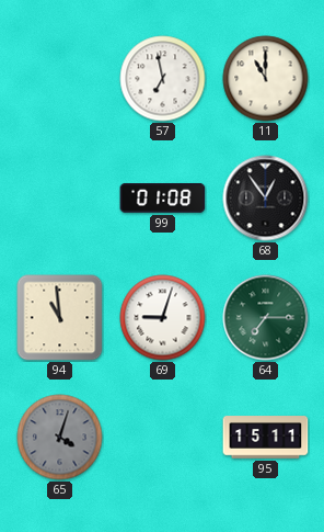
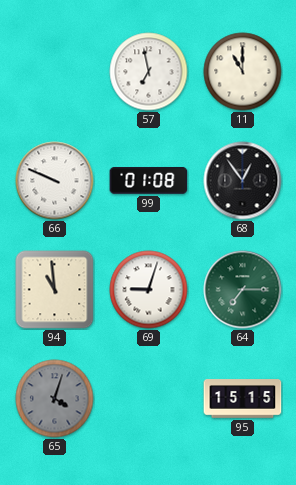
66: none -> 9:49 (55, 181)
95: 15:11 -> 15:15 (243, 399)
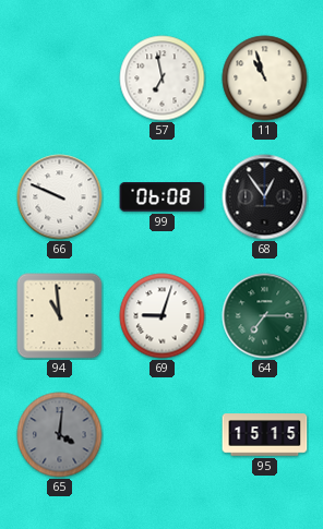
11: 11:00 -> 10:57 (265, 79)
99: 01:08 -> 06:08 (163, 197)
65: 4:03 -> 4:01 (60, 435)
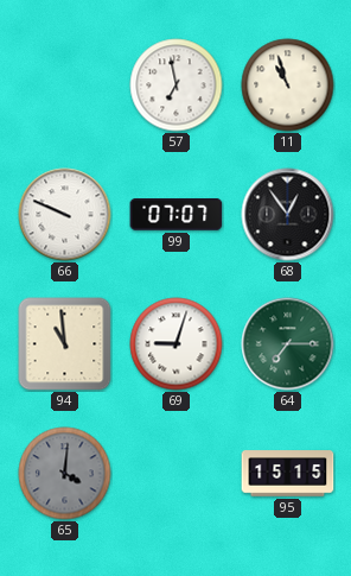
99: 06:08 -> 07:07 (177, 215)
